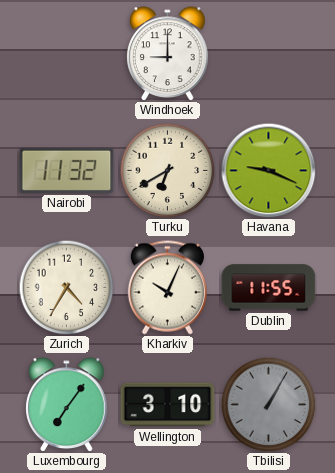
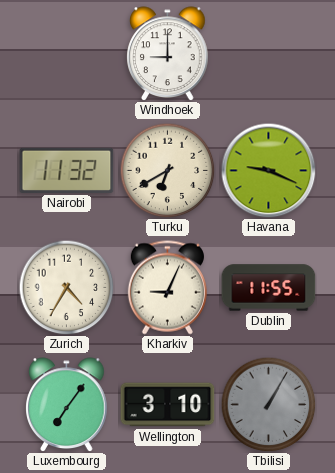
Kharkiv: 10:04 -> 9:04 (167, 288)
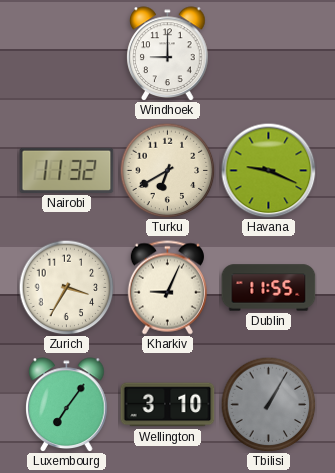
Zurich: 4:35 -> 3:35 (66, 287)
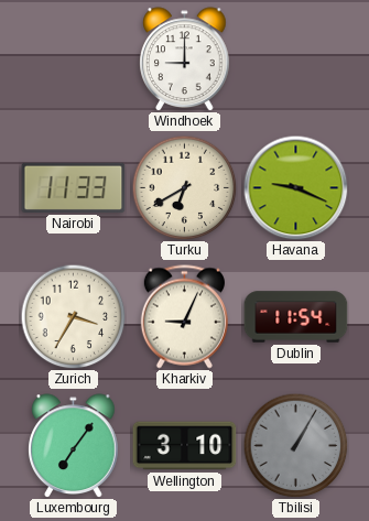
Nairobi: 11:32 -> 11:33 (74, 187)
Dublin: 11:55 -> 11:54 (296, 317)
